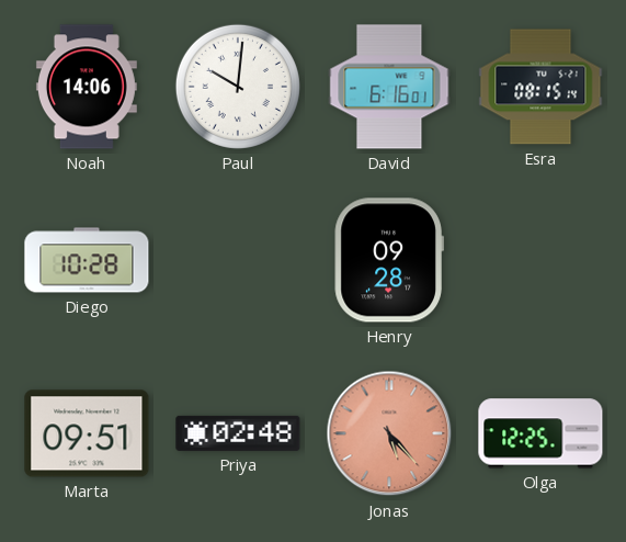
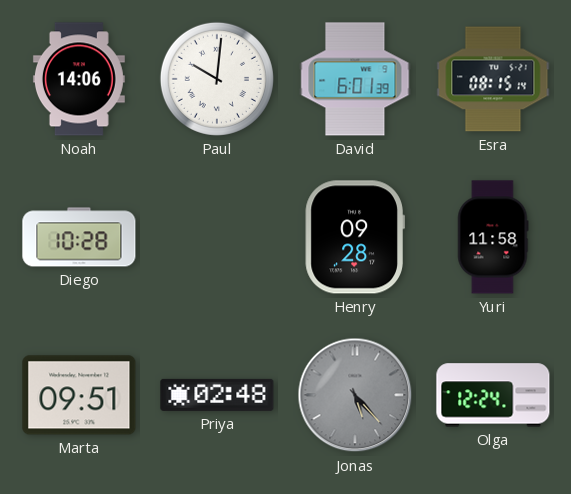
David: 6:16 -> 6:01 (355, 79)
Yuri: none -> 11:58 (493, 237)
Jonas dial: salmon -> grey (355, 395)
Olga: 12:25 -> 12:24 (493, 395)
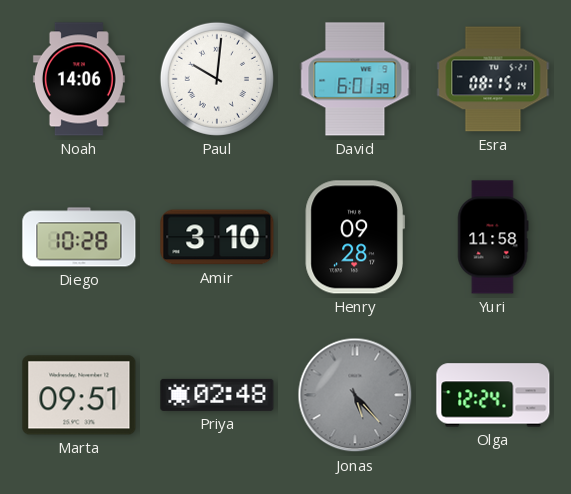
Amir: none -> 3:10 (217, 237)
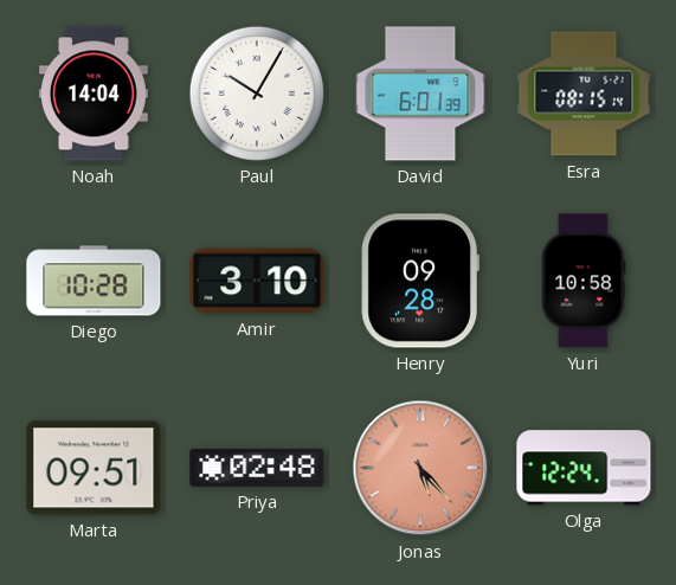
Noah: 14:06 -> 14:04 (94, 94)
Paul: 10:01 -> 10:05 (257, 94)
Yuri: 11:58 -> 10:58 (584, 281)
Jonas dial: grey -> salmon (420, 468)
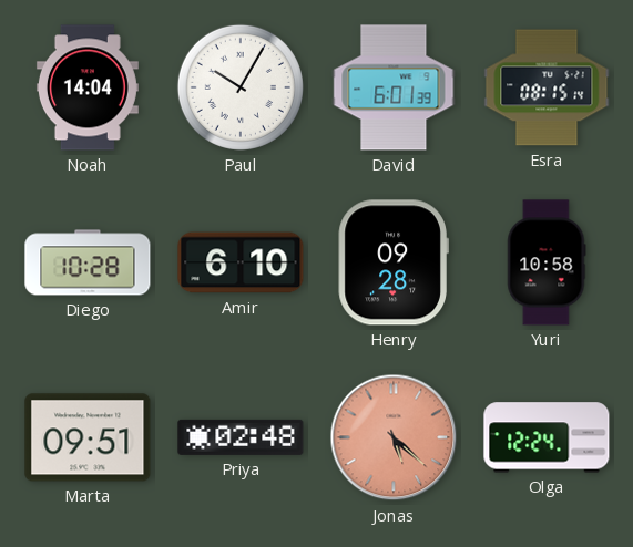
Amir: 3:10 -> 6:10 (241, 262)
Jonas: 5:23 -> 5:22 (394, 437)
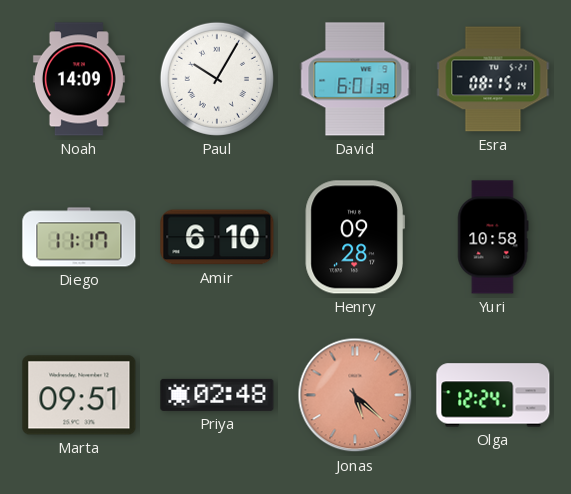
Noah: 14:04 -> 14:09 (79, 79)
Diego: 10:28 -> 11:17 (79, 237)
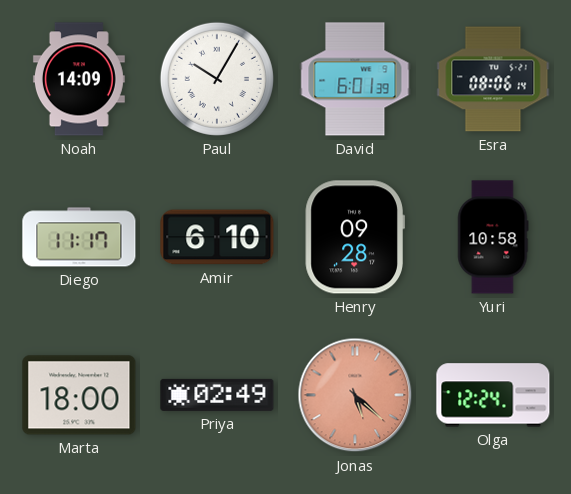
Esra: 08:15 -> 08:06 (493, 79)
Marta: 09:51 -> 18:00 (79, 395)
Priya: 02:48 -> 02:49 (217, 395)
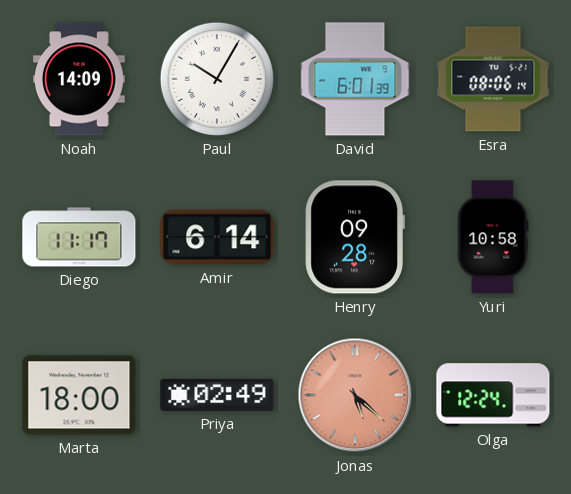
Amir: 6:10 -> 6:14 (217, 237)
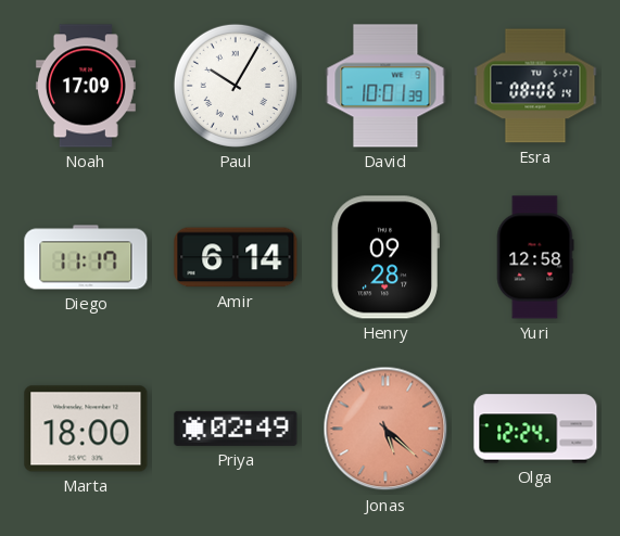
Noah: 14:09 -> 17:09 (86, 86)
David: 6:01 -> 10:01 (385, 86)
Yuri: 10:58 -> 12:58 (535, 257)
